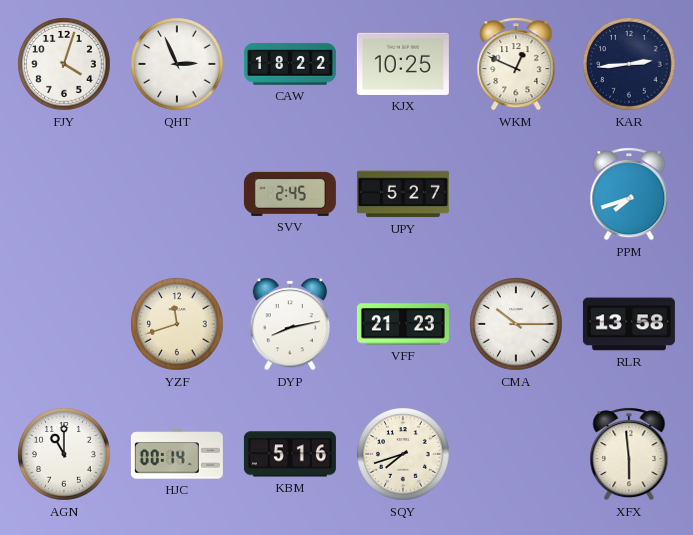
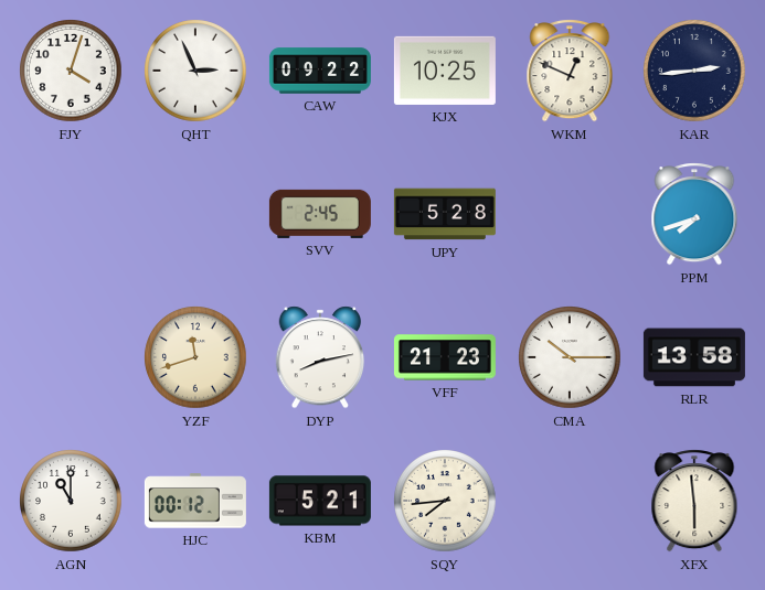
CAW: 18:22 -> 09:22 (320, 71)
UPY: 5:27 -> 5:28 (445, 214)
HJC: 00:14 -> 00:12 (195, 501)
KBM: 5:16 -> 5:21 (320, 501)
SQY: 7:42 -> 7:44 (445, 501)
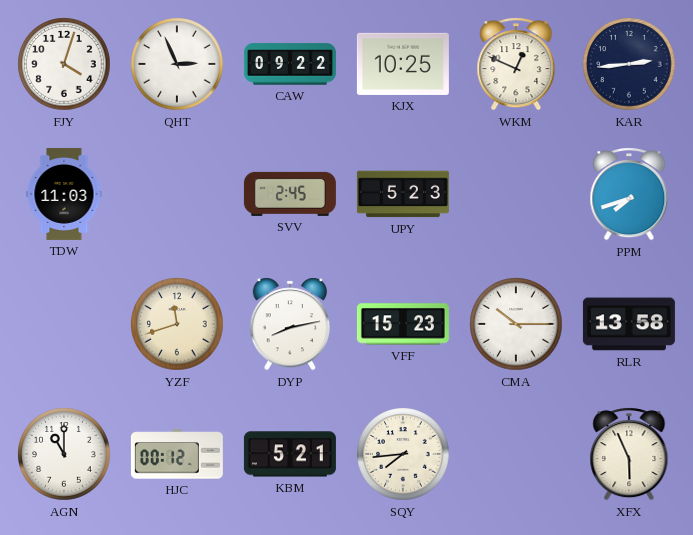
TDW: none -> 11:03 (64, 194)
UPY: 5:28 -> 5:23 (403, 194)
VFF: 21:23 -> 15:23 (403, 324)
XFX: 5:59 -> 5:56 (629, 454)
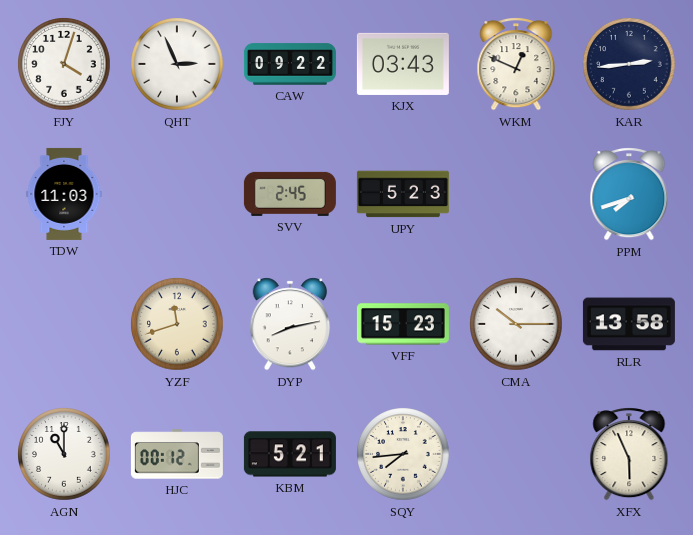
KJX: 10:25 -> 03:43 (403, 64)
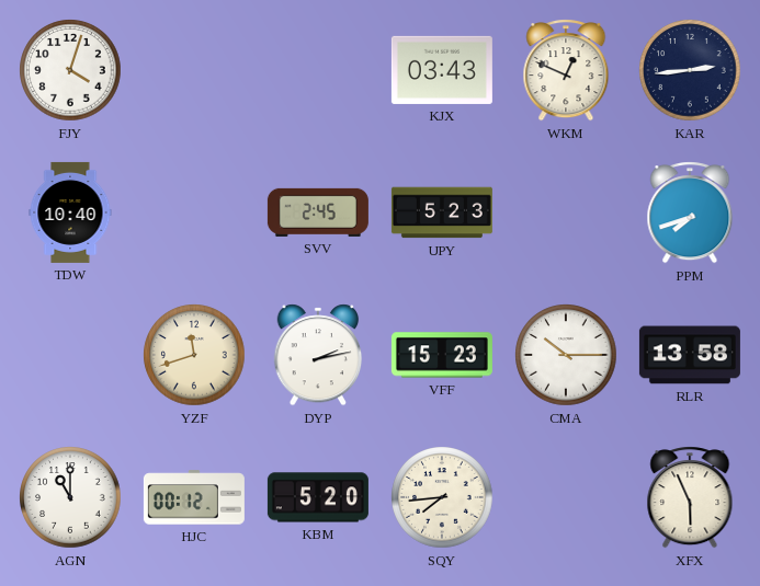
QHT: 2:56 -> none (177, 64)
CAW: 09:22 -> none (290, 64)
TDW: 11:03 -> 10:40 (70, 212)
DYP: 8:13 -> 2:13 (318, 355)
KBM: 5:21 -> 5:20 (318, 497)
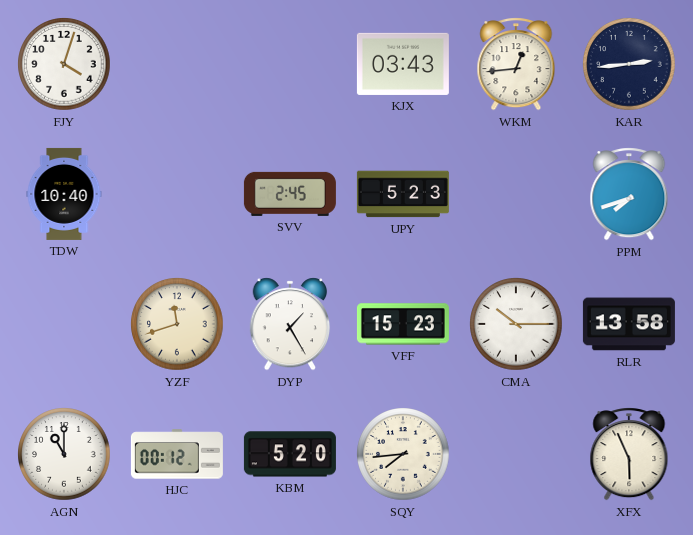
WKM: 12:49 -> 12:44 (516, 64)
DYP: 2:13 -> 1:25 (290, 324)
